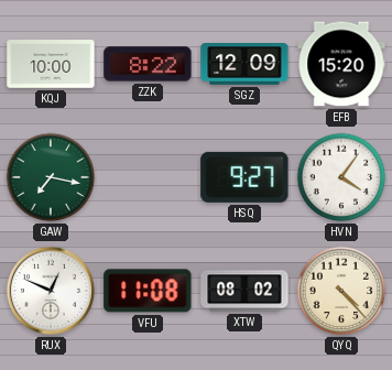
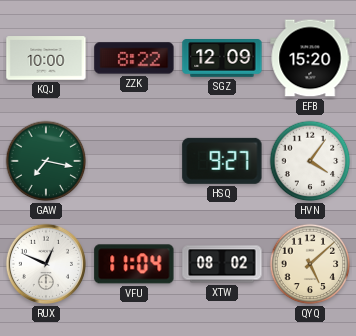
VFU: 11:08 -> 11:04 (134, 264)
QYQ: 4:23 -> 5:08 (310, 264)
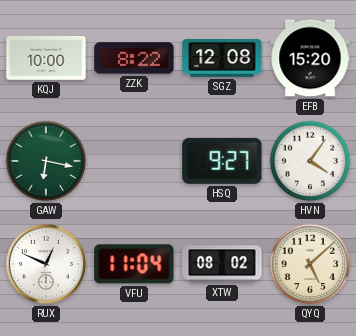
SGZ: 12:09 -> 12:08 (222, 59)
GAW: 7:17 -> 6:17 (46, 161)
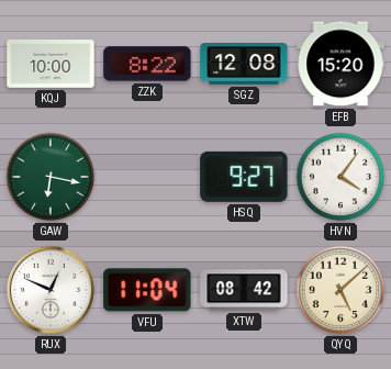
XTW: 08:02 -> 08:42 (244, 290)
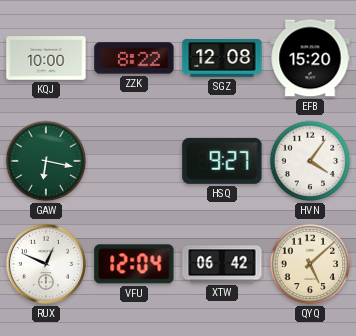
VFU: 11:04 -> 12:04 (134, 264)
XTW: 08:42 -> 06:42 (222, 264)
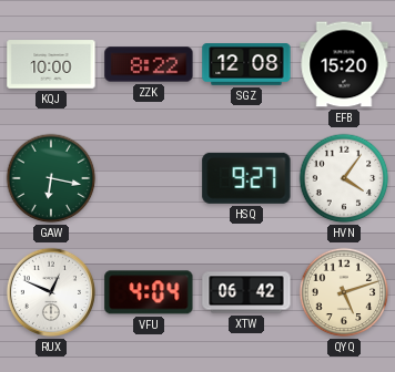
VFU: 12:04 -> 4:04 (149, 292)
QYQ: 5:08 -> 5:12 (344, 292)
